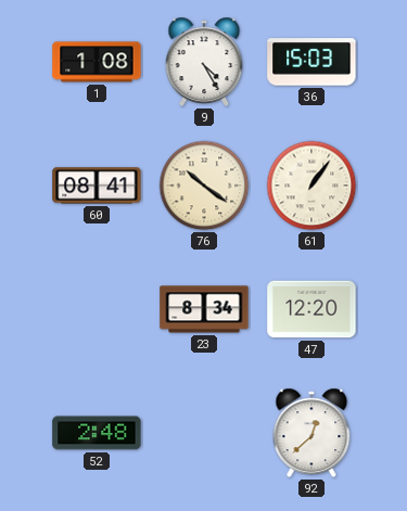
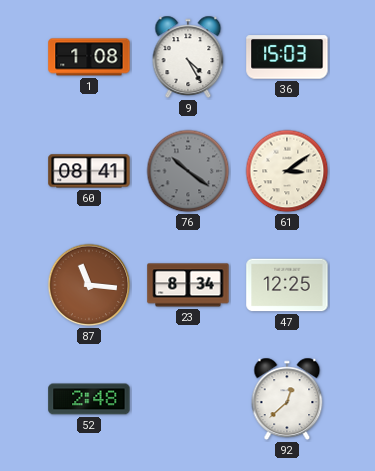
76 dial: cream -> grey (188, 171)
61: 1:06 -> 3:09 (287, 171)
87: none -> 11:16 (89, 285)
47: 12:20 -> 12:25 (287, 285)
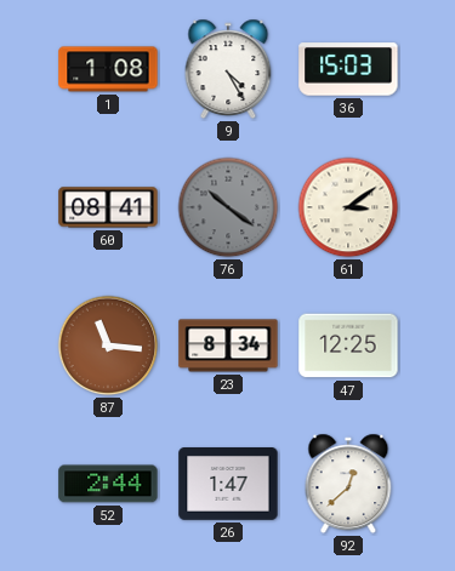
52: 2:48 -> 2:44 (108, 484)
26: none -> 1:47 (228, 485)
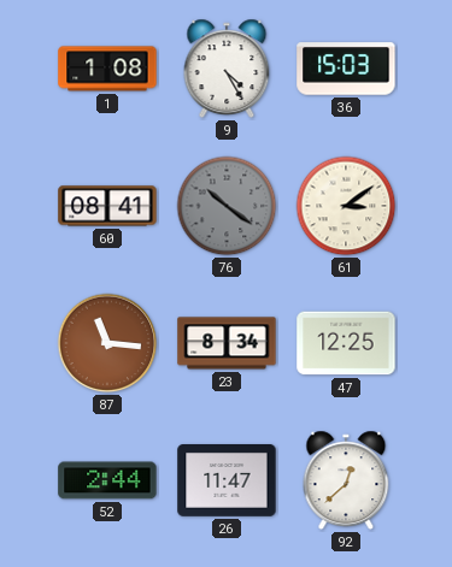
26: 1:47 -> 11:47 (227, 482)
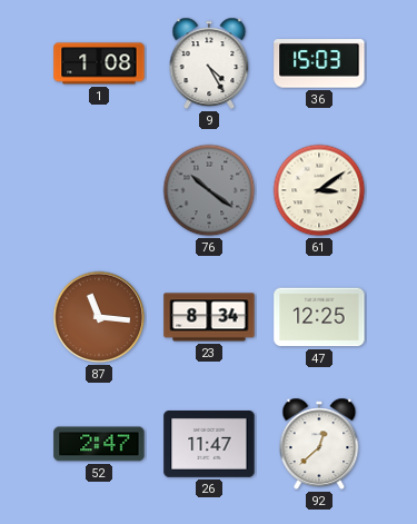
60: 08:41 -> none (107, 206)
52: 2:44 -> 2:47 (99, 444)
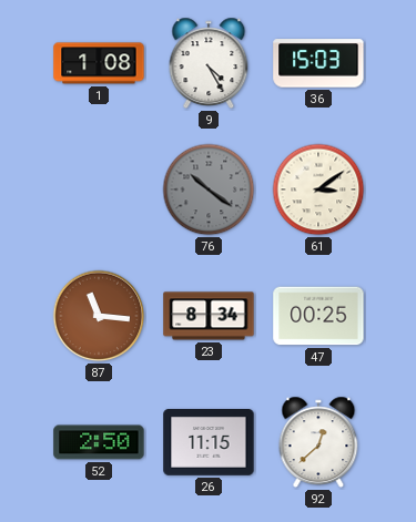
47: 12:25 -> 00:25 (318, 316)
52: 2:47 -> 2:50 (99, 442)
26: 11:47 -> 11:15 (209, 443)
